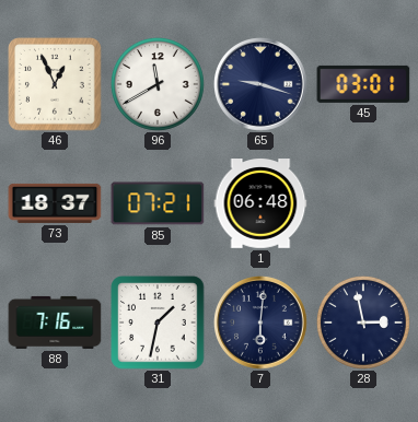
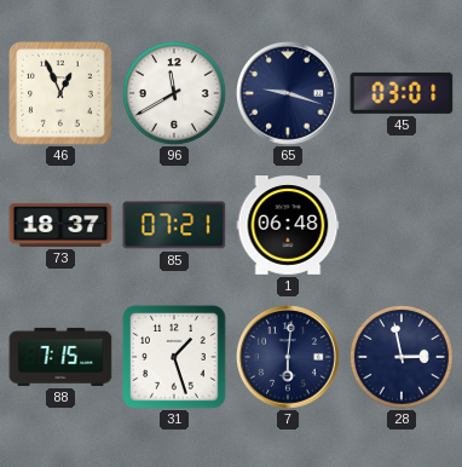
88: 7:16 -> 7:15 (60, 357)
31: 1:32 -> 1:27 (174, 357)
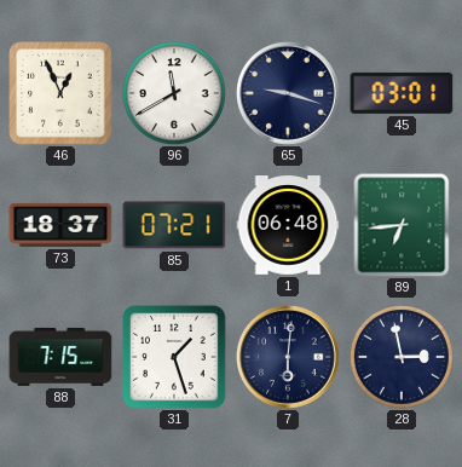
89: none -> 6:44 (402, 225)
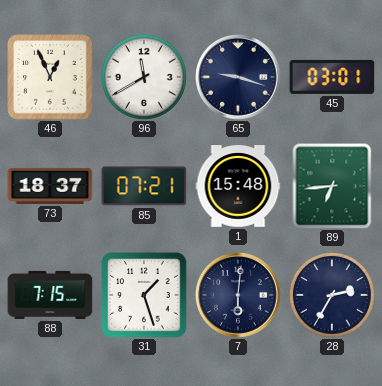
1: 06:48 -> 15:48 (238, 186)
28: 2:58 -> 2:35 (332, 295)
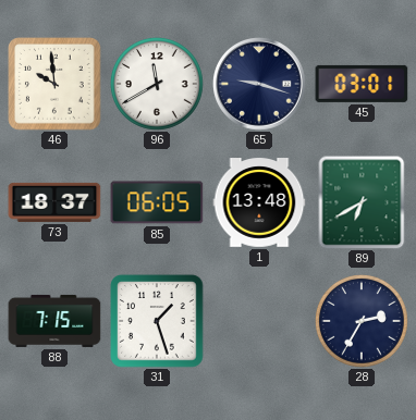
46: 12:56 -> 9:59 (54, 84)
85: 07:21 -> 06:05 (157, 202)
1: 15:48 -> 13:48 (259, 202)
89: 6:44 -> 6:40 (362, 202)
7: 6:01 -> none (239, 296)
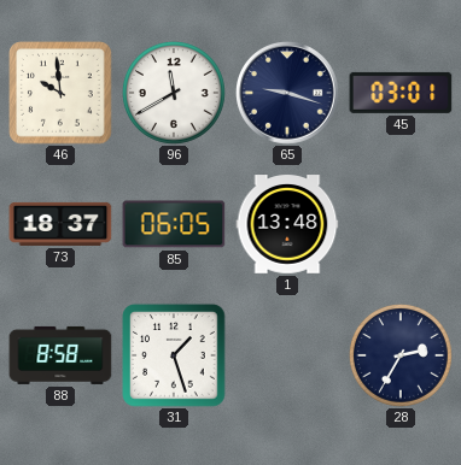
89: 6:40 -> none (362, 202)
88: 7:15 -> 8:58 (60, 355)
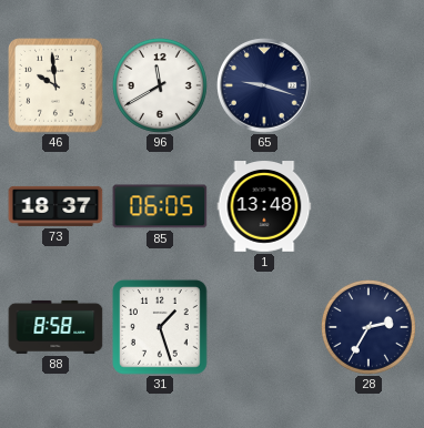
45: 03:01 -> none (401, 93)
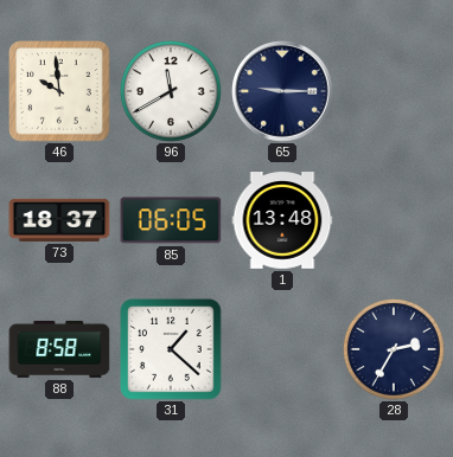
65: 9:18 -> 9:15 (283, 92)
31: 1:27 -> 1:22 (171, 349)
